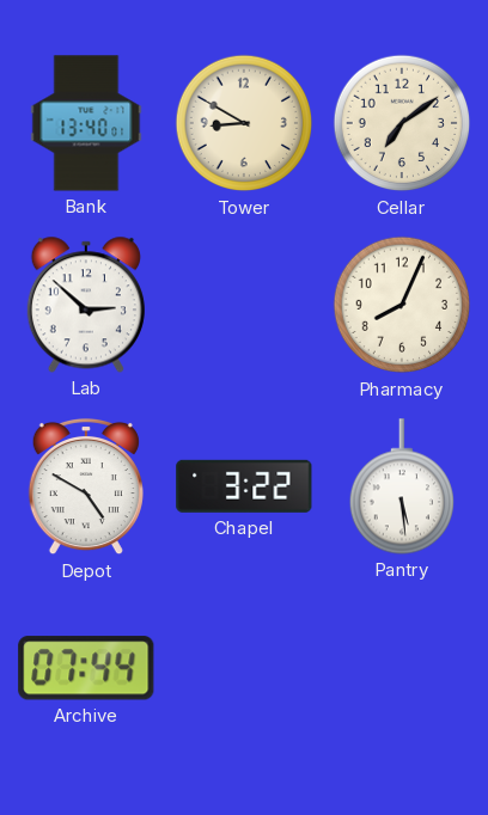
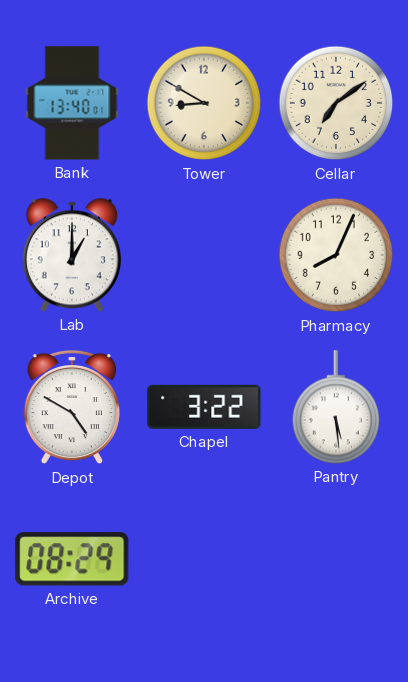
Lab: 2:52 -> 1:00 (72, 255)
Archive: 07:44 -> 08:29 (72, 559)
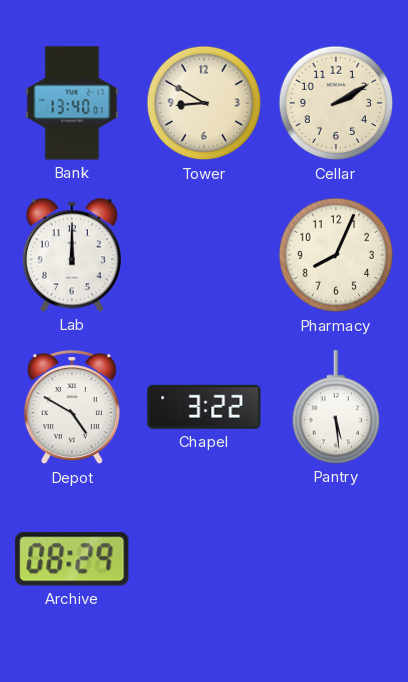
Cellar: 7:09 -> 2:10 (336, 103)
Lab: 1:00 -> 12:00 (72, 255)
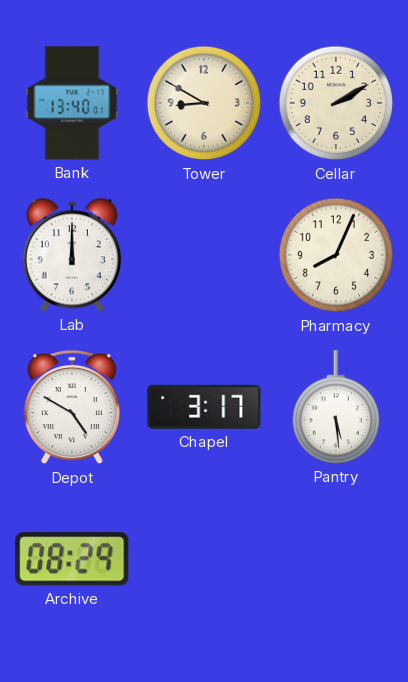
Chapel: 3:22 -> 3:17 (204, 407)
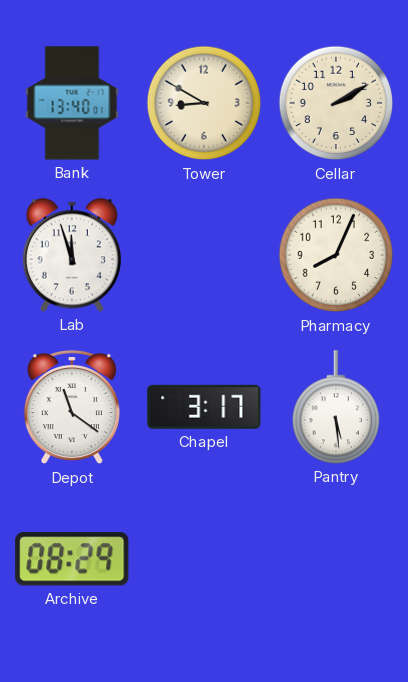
Lab: 12:00 -> 11:57 (72, 255)
Depot: 4:50 -> 11:21 (72, 407)
